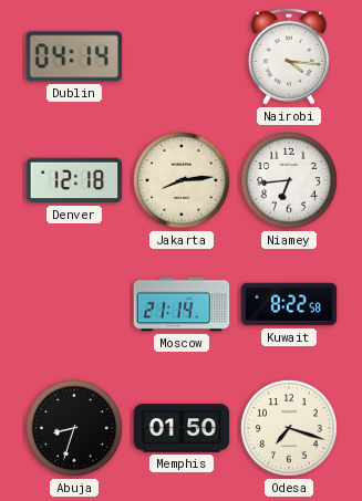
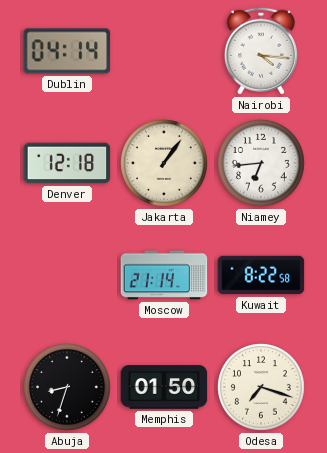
Jakarta: 8:14 -> 1:06 (165, 164)
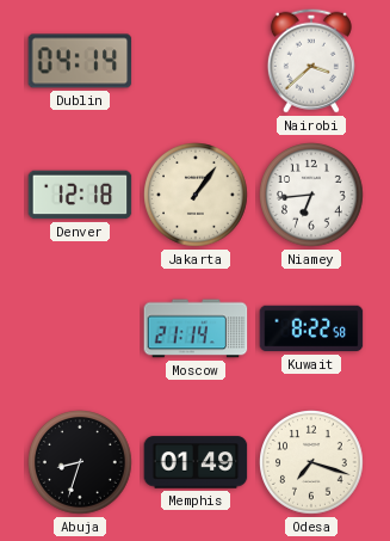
Nairobi: 4:16 -> 3:38 (311, 61)
Memphis: 01:50 -> 01:49 (196, 462)
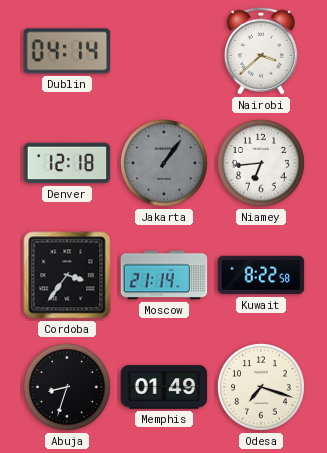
Jakarta dial: cream -> grey (165, 164)
Cordoba: none -> 3:36 (67, 275)
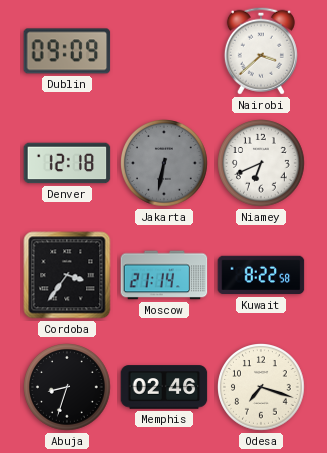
Dublin: 04:14 -> 09:09 (67, 51)
Jakarta: 1:06 -> 6:32 (165, 164)
Niamey: 6:44 -> 6:41 (262, 164)
Memphis: 01:49 -> 02:46 (164, 387)
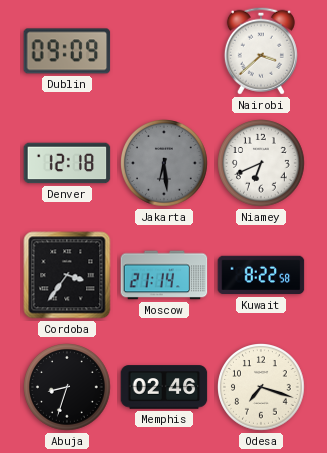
Jakarta: 6:32 -> 6:29 (165, 164)
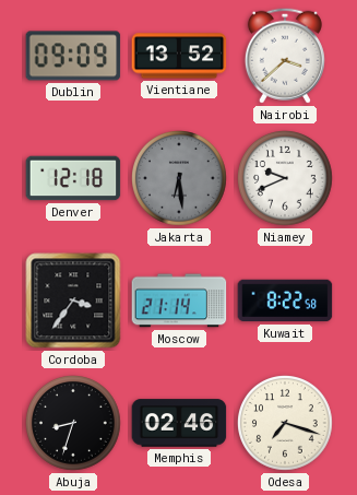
Vientiane: none -> 13:52 (179, 56)
Niamey: 6:41 -> 9:41 (286, 179)
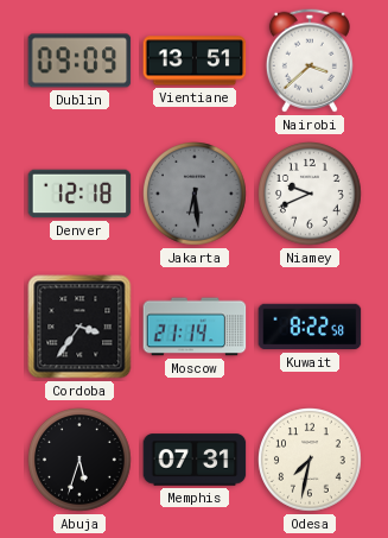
Vientiane: 13:52 -> 13:51 (195, 61)
Abuja: 8:33 -> 5:33 (81, 461)
Memphis: 02:46 -> 07:31 (195, 460)
Odesa: 7:18 -> 7:32 (311, 461)
